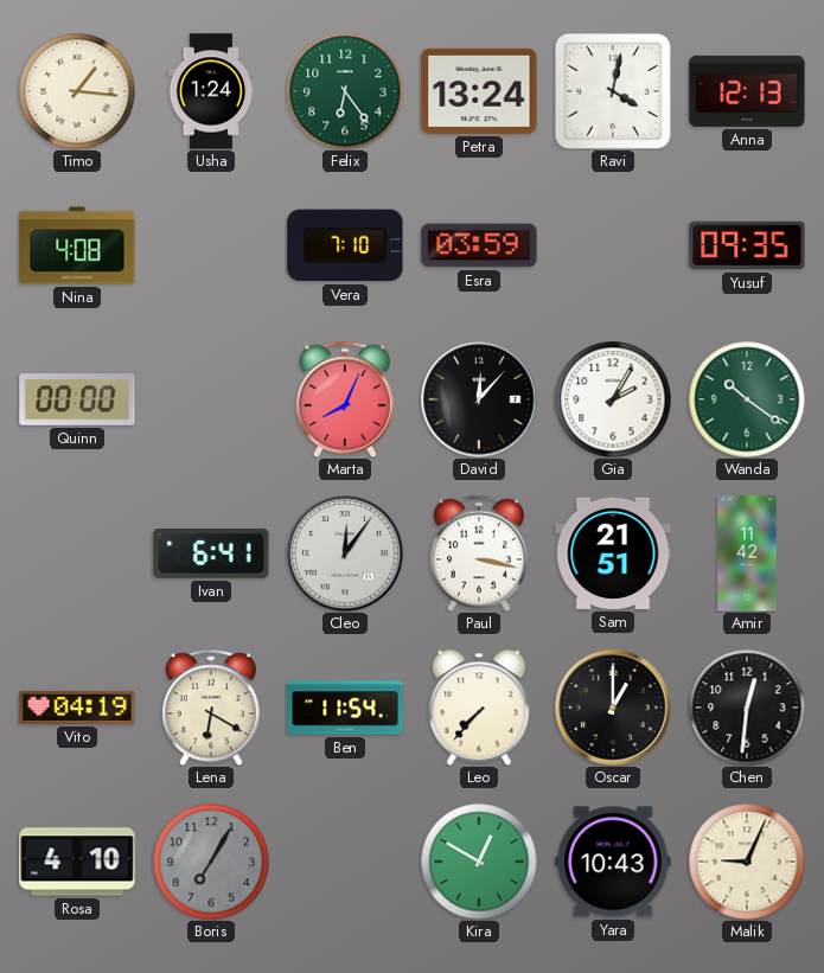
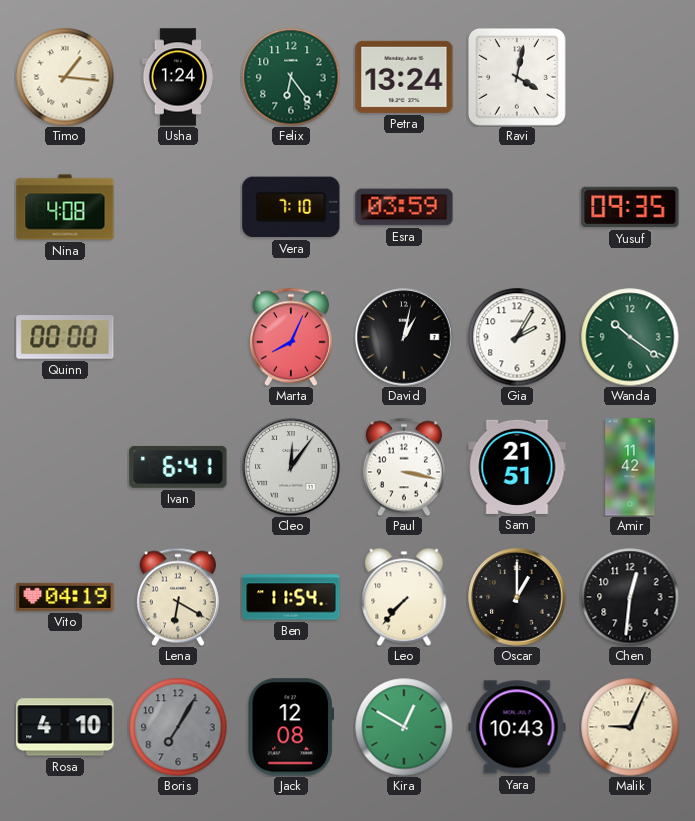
Anna: 12:13 -> none (747, 91)
David: 12:07 -> 1:02 (404, 337)
Jack: none -> 12:08 (290, 727)
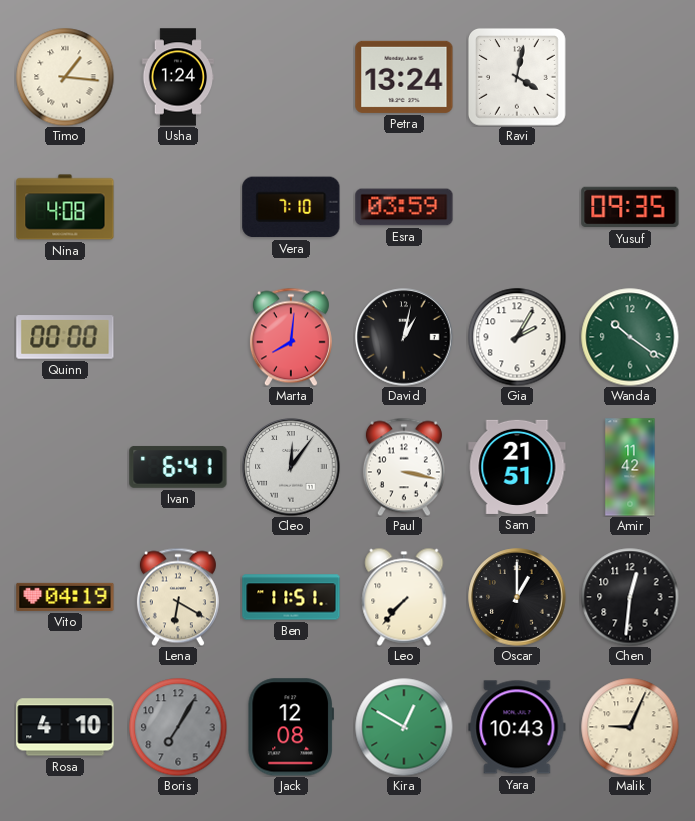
Felix: 6:24 -> none (291, 77)
Marta: 8:04 -> 8:01 (291, 337)
Ben: 11:54 -> 11:51 (291, 597)
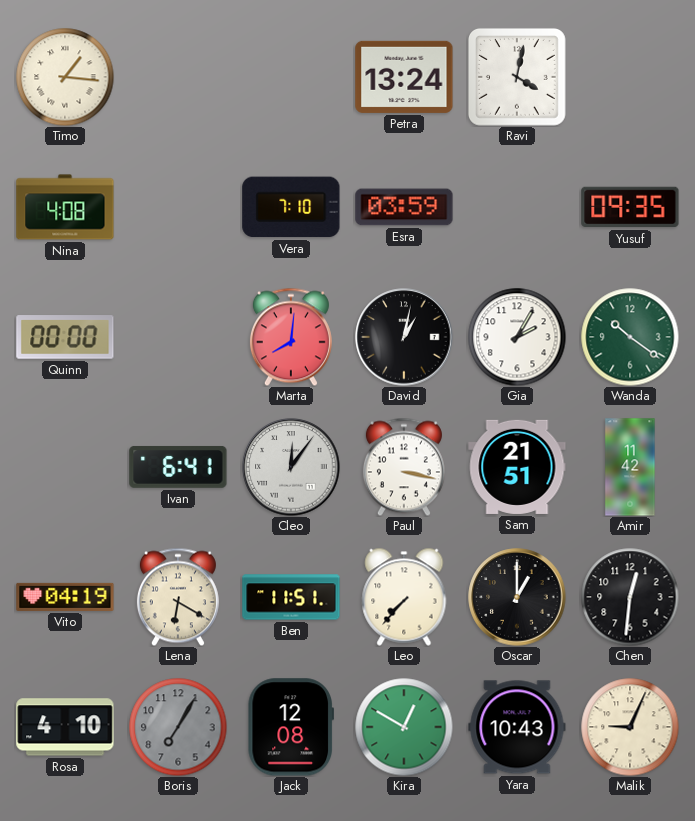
Usha: 1:24 -> none (178, 77)
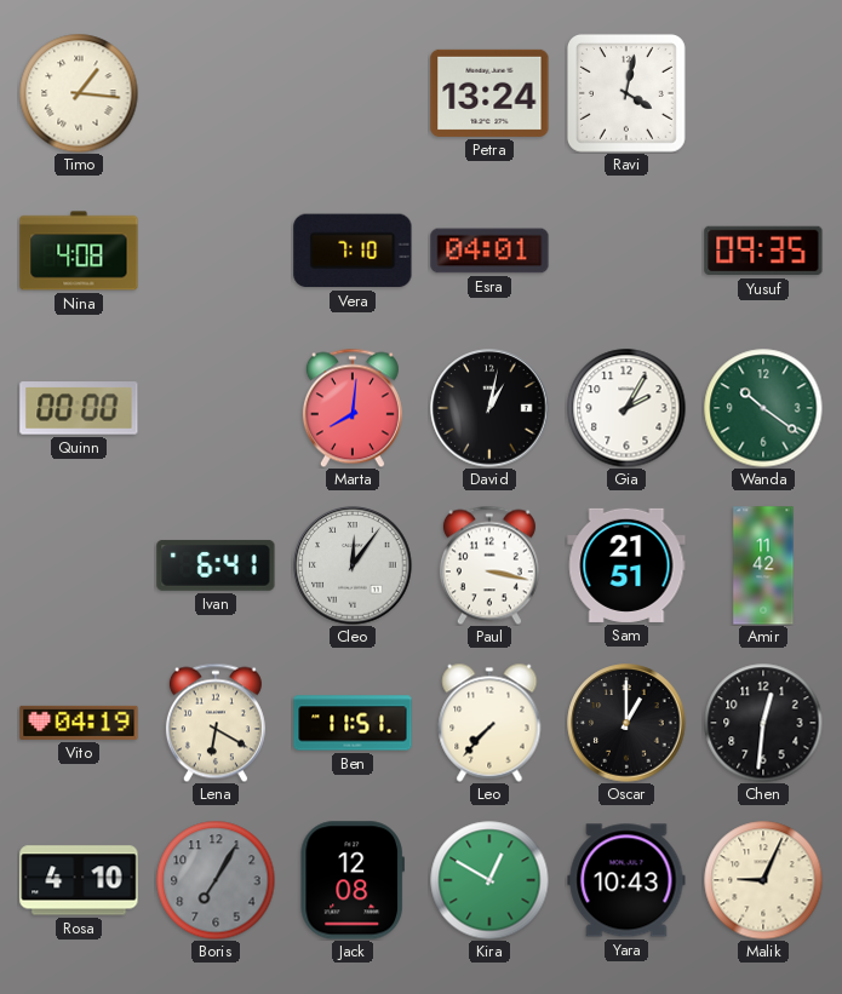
Esra: 03:59 -> 04:01 (489, 251)
